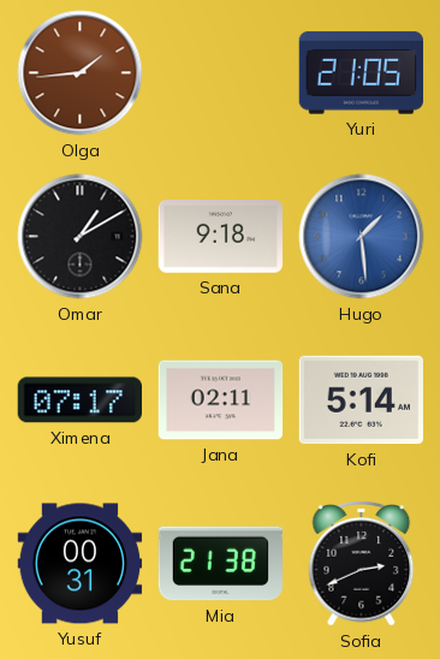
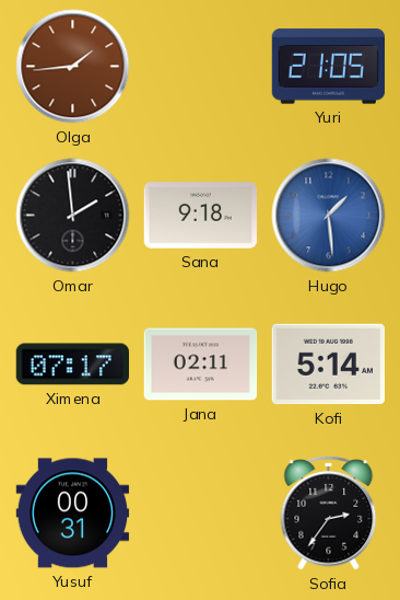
Omar: 1:10 -> 1:59 (73, 216)
Mia: 21:38 -> none (220, 564)
Sofia: 2:41 -> 2:36 (329, 514)
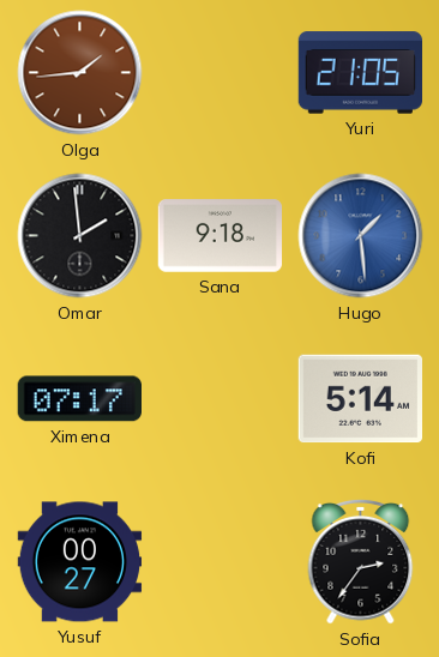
Jana: 02:11 -> none (201, 365)
Yusuf: 00:31 -> 00:27 (80, 562)
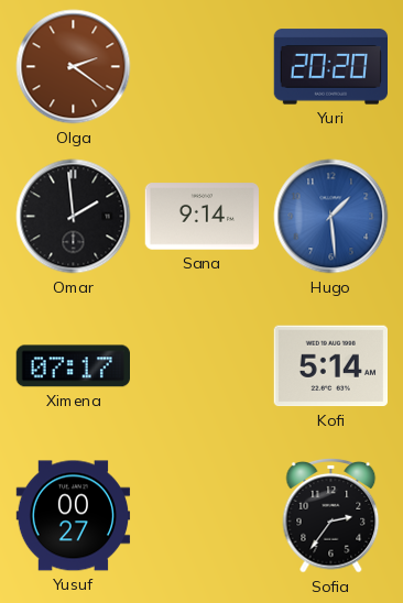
Olga: 1:44 -> 2:21 (74, 67)
Yuri: 21:05 -> 20:20 (330, 67)
Sana: 9:18 -> 9:14 (203, 217)
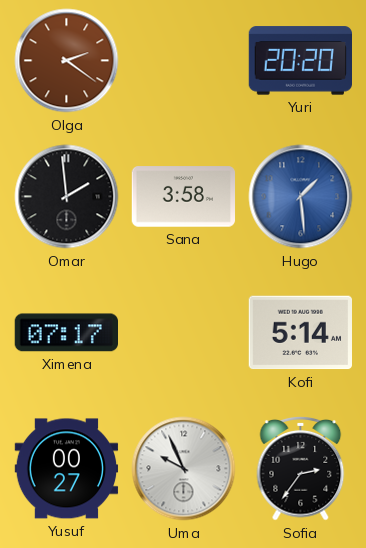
Sana: 9:14 -> 3:58 (184, 197)
Uma: none -> 9:56 (184, 469)
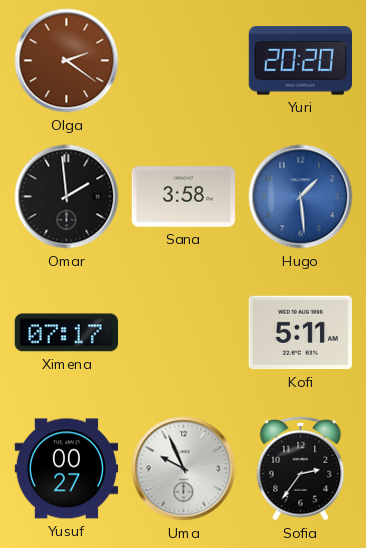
Kofi: 5:14 -> 5:11 (300, 333)
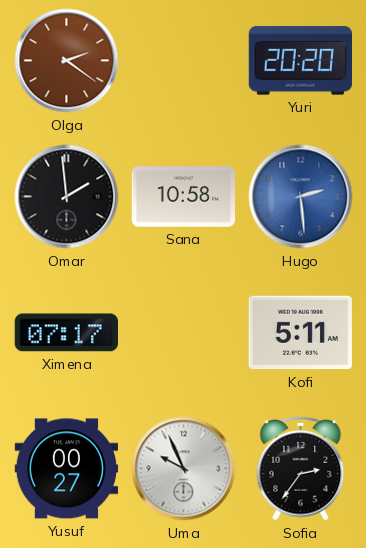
Sana: 3:58 -> 10:58 (184, 197)
Hugo: 1:29 -> 2:29 (301, 197)
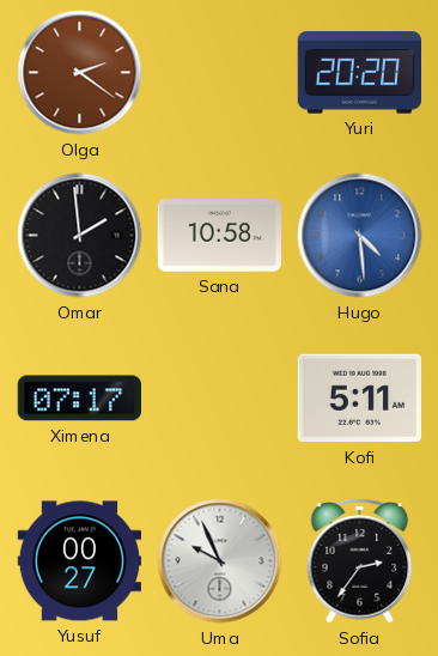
Hugo: 2:29 -> 4:29 (360, 236)
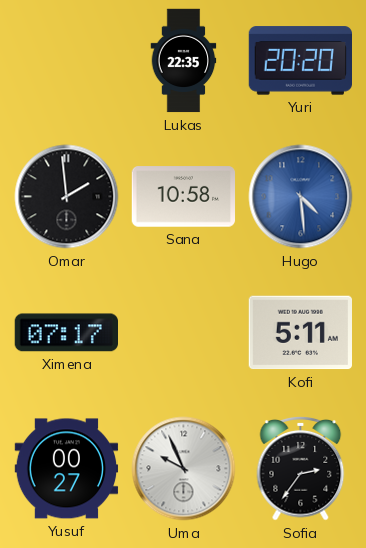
Olga: 2:21 -> none (80, 73)
Lukas: none -> 22:35 (184, 61)
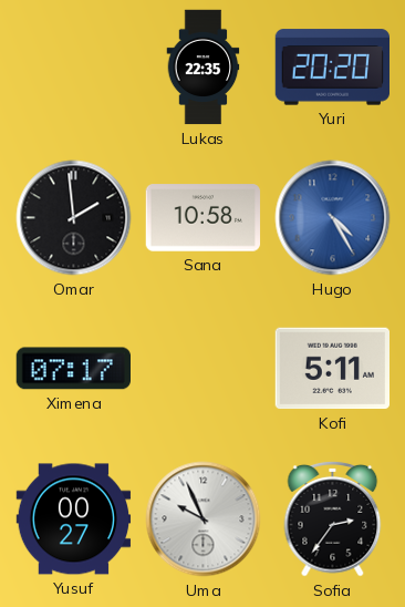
Hugo: 4:29 -> 4:25 (333, 218)
